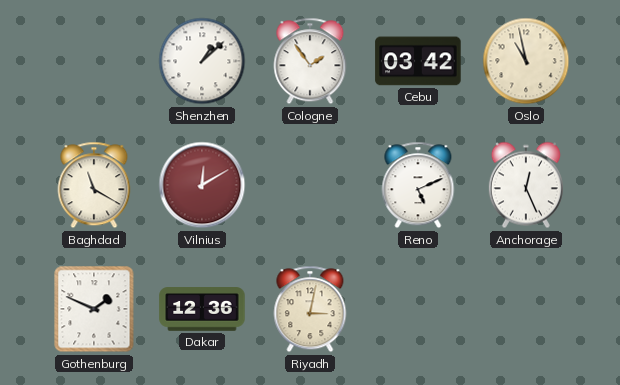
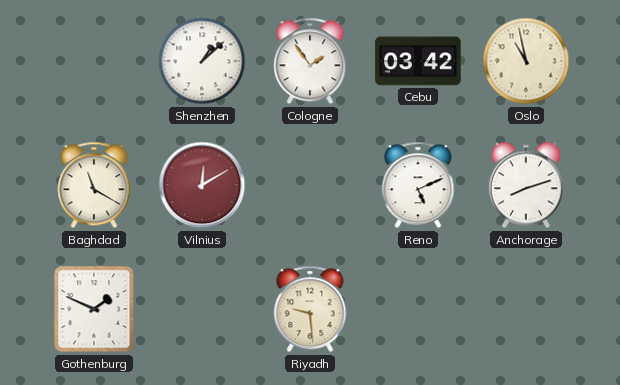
Anchorage: 12:26 -> 8:12 (526, 185)
Dakar: 12:36 -> none (202, 309)
Riyadh: 3:02 -> 9:29 (310, 309)
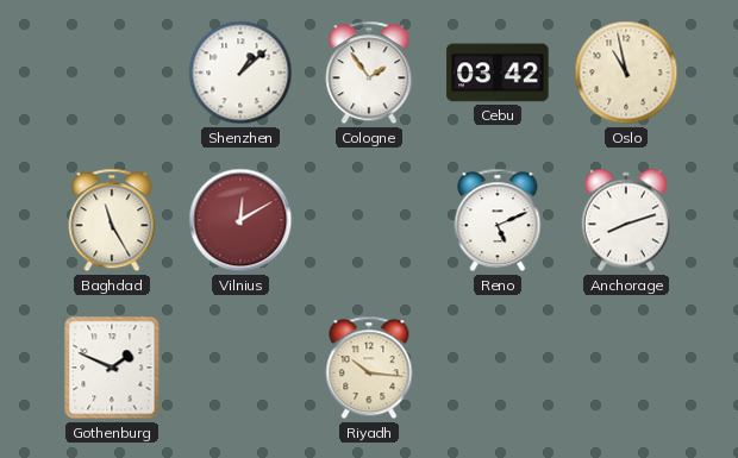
Baghdad: 11:20 -> 11:25 (112, 220)
Riyadh: 9:29 -> 10:16 (369, 368)
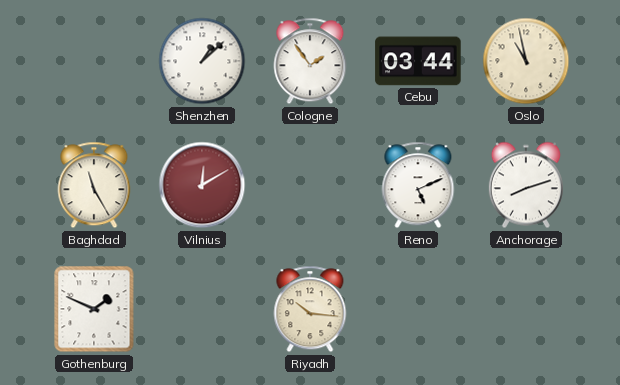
Cebu: 03:42 -> 03:44 (418, 61)
